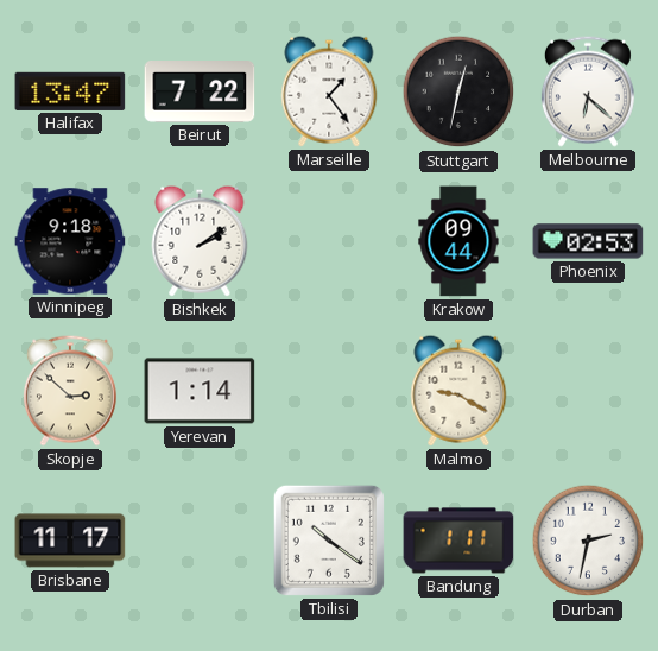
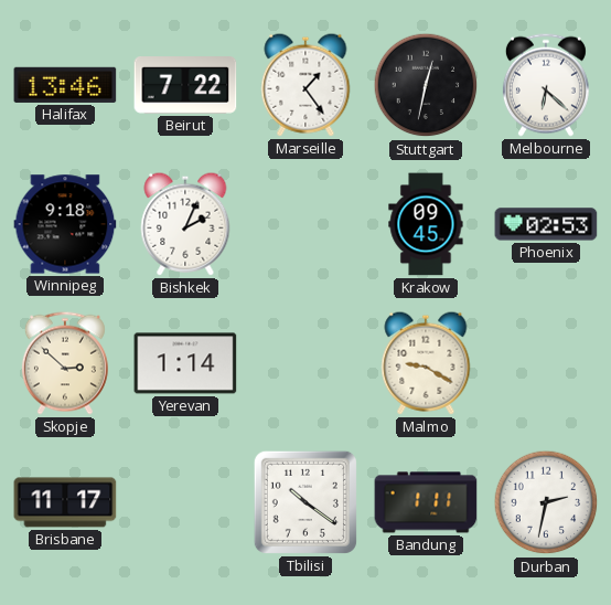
Halifax: 13:47 -> 13:46 (65, 85)
Bishkek: 2:09 -> 2:04 (185, 224)
Krakow: 09:44 -> 09:45 (426, 224)
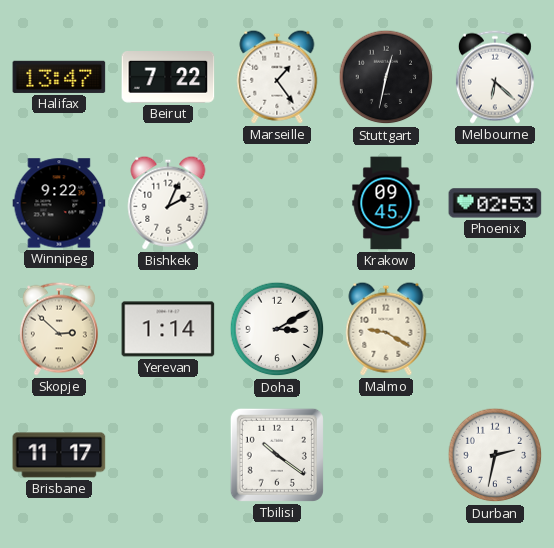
Halifax: 13:46 -> 13:47 (59, 77)
Winnipeg: 9:18 -> 9:22 (59, 203)
Doha: none -> 3:10 (277, 329)
Bandung: 1:11 -> none (426, 502)
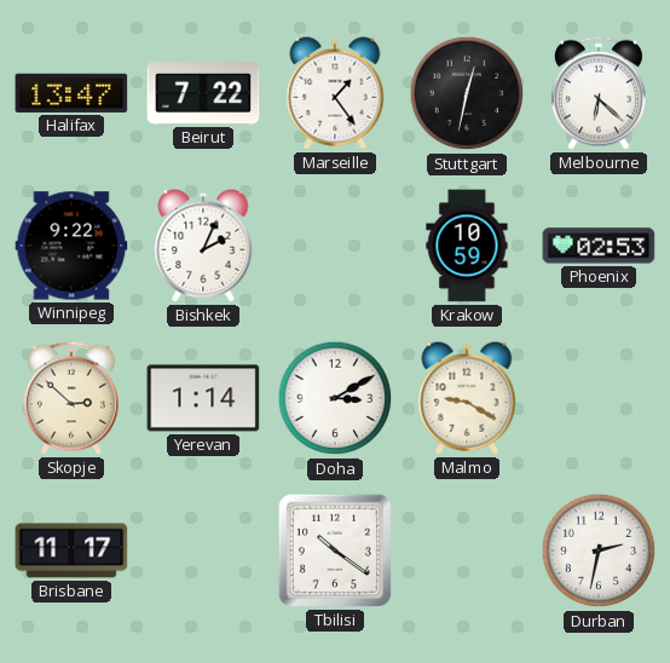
Krakow: 09:45 -> 10:59 (467, 246)
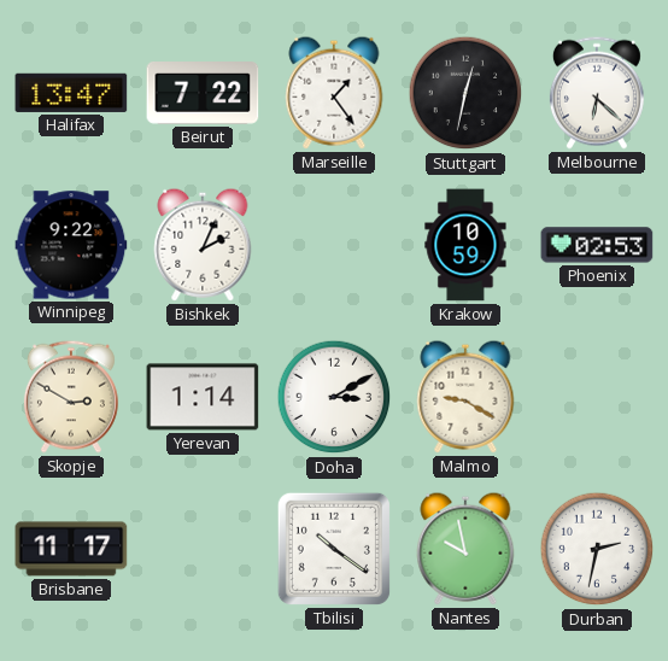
Skopje: 2:52 -> 2:50 (71, 397)
Nantes: none -> 9:58 (465, 549)
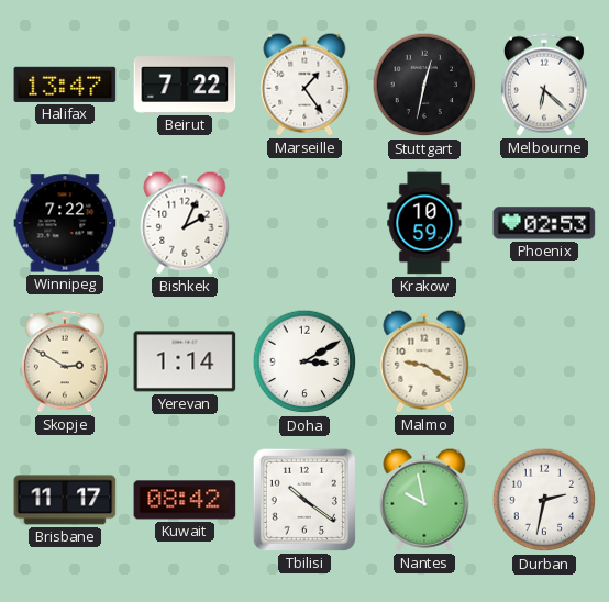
Winnipeg: 9:22 -> 7:22 (65, 223)
Kuwait: none -> 08:42 (185, 500)
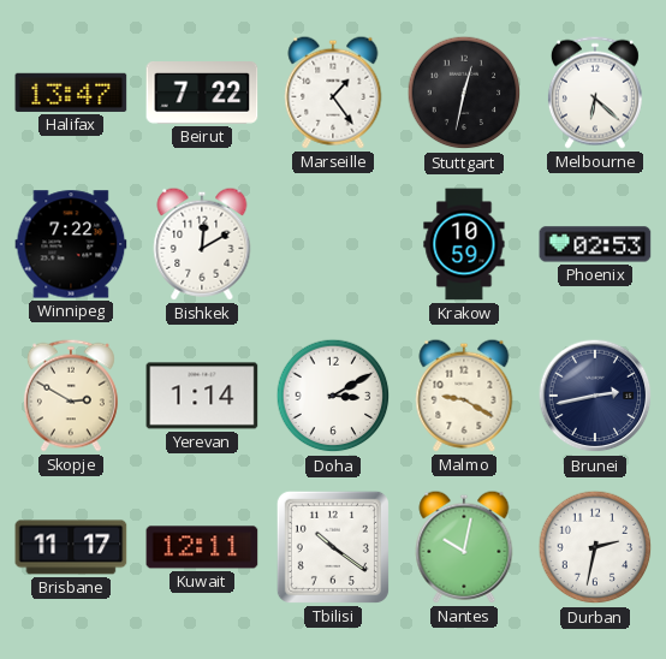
Bishkek: 2:04 -> 12:10 (202, 244)
Brunei: none -> 2:43 (595, 396)
Kuwait: 08:42 -> 12:11 (202, 547)
Nantes: 9:58 -> 10:02 (464, 547)
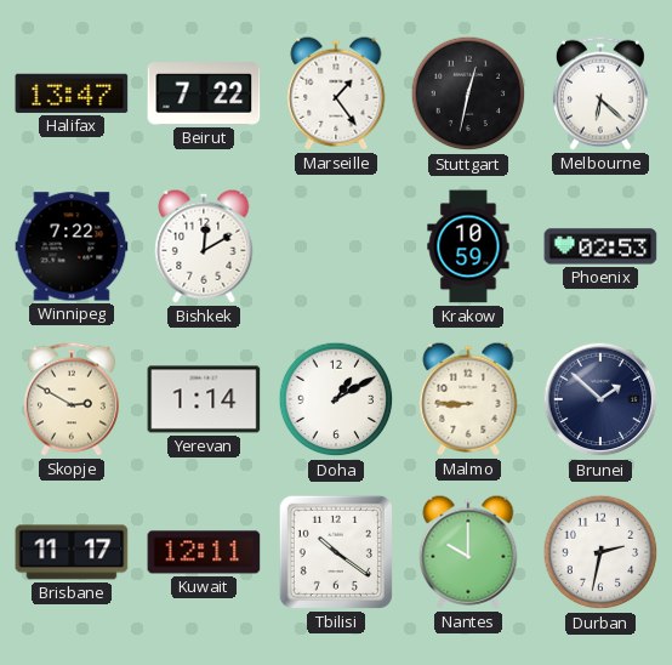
Doha: 3:10 -> 1:10 (336, 399)
Malmo: 9:20 -> 8:45 (468, 399)
Brunei: 2:43 -> 1:52 (600, 399)
Nantes: 10:02 -> 10:00 (468, 552)
